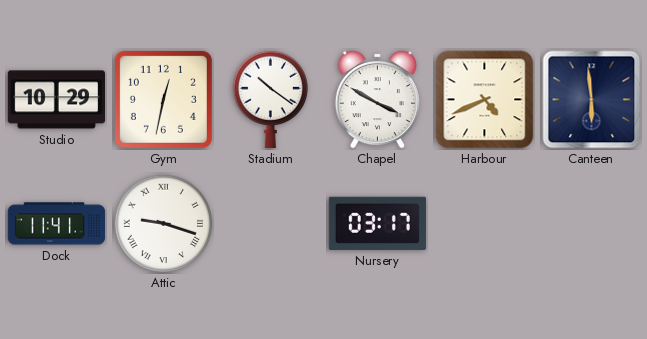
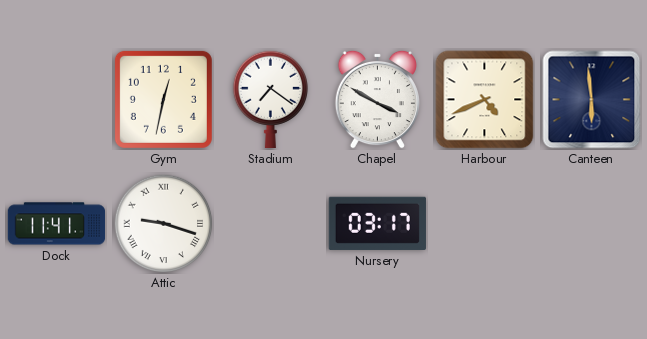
Studio: 10:29 -> none (57, 100)
Stadium: 10:21 -> 7:21 (270, 100)
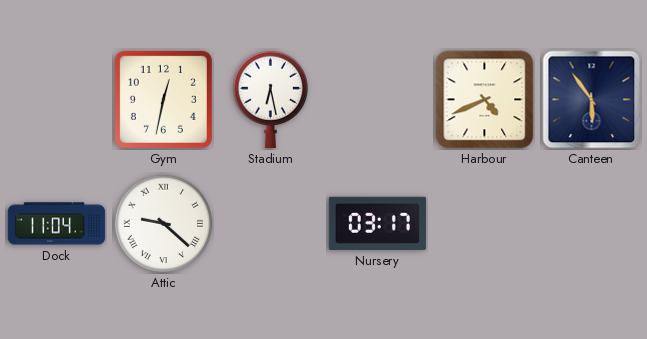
Stadium: 7:21 -> 6:28 (270, 100)
Chapel: 3:50 -> none (377, 99)
Canteen: 5:59 -> 5:54 (592, 100)
Dock: 11:41 -> 11:04 (57, 224)
Attic: 9:18 -> 9:22 (164, 224)
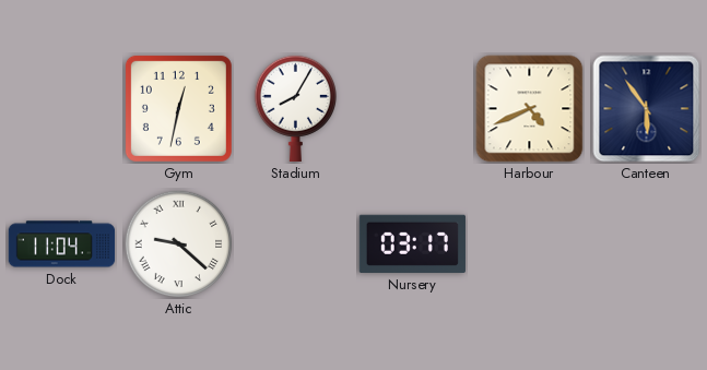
Stadium: 6:28 -> 8:05 (295, 109)
